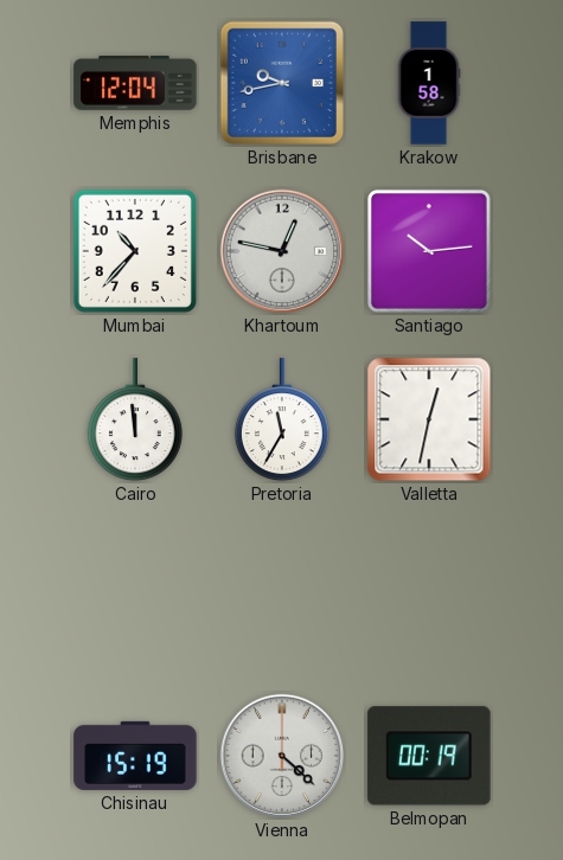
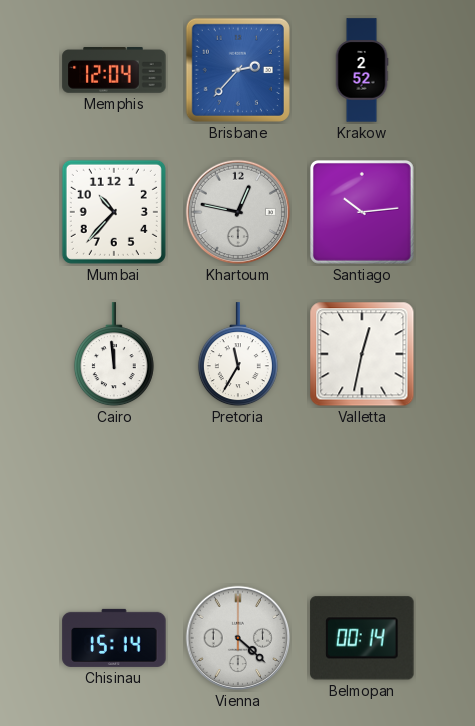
Brisbane: 9:43 -> 2:37 (238, 70)
Krakow: 1:58 -> 2:52 (362, 70)
Chisinau: 15:19 -> 15:14 (114, 638)
Belmopan: 00:19 -> 00:14 (362, 638)
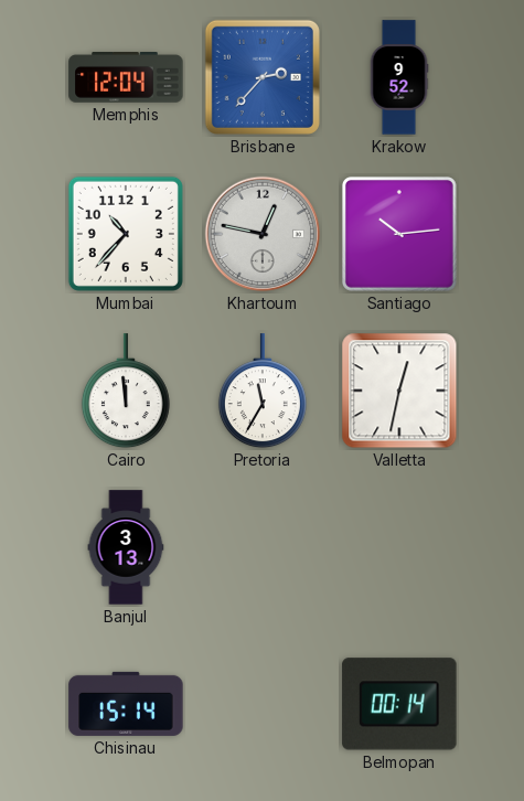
Krakow: 2:52 -> 9:52 (399, 77)
Banjul: none -> 3:13 (126, 547)
Vienna: 4:22 -> none (238, 638)
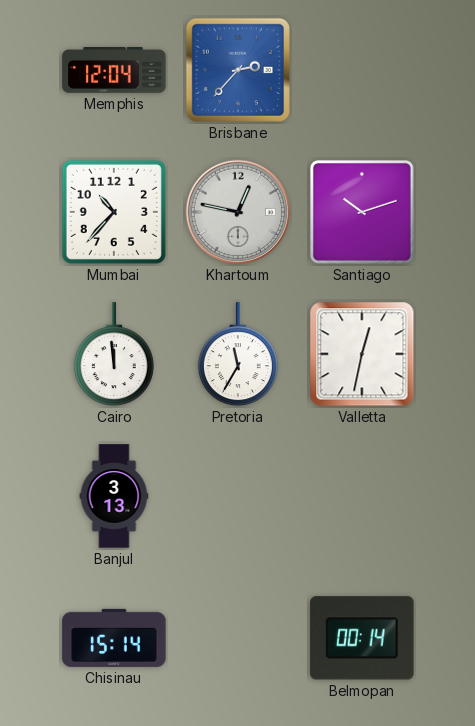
Krakow: 9:52 -> none (399, 77)
Santiago: 10:14 -> 10:12 (362, 212)
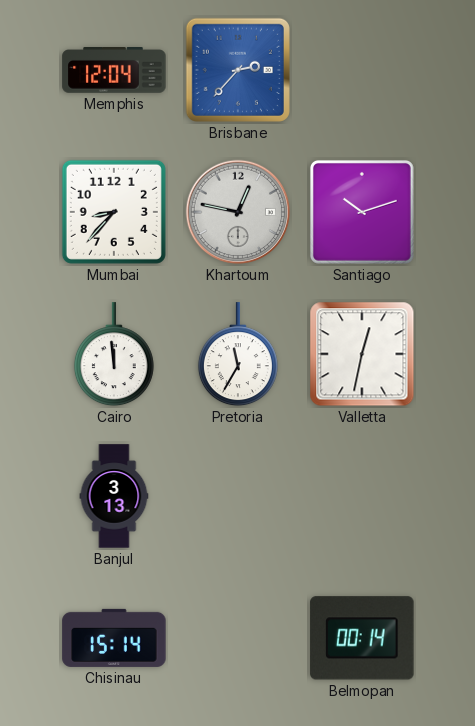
Mumbai: 10:37 -> 8:37 (114, 212)
